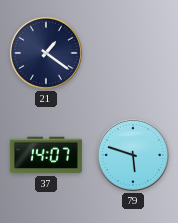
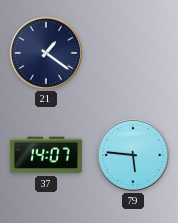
79: 5:48 -> 5:46 (133, 155)
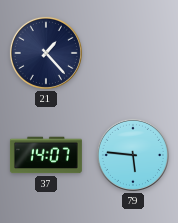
21: 1:21 -> 1:23 (46, 53)
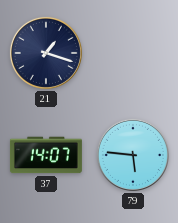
21: 1:23 -> 1:18 (46, 53)
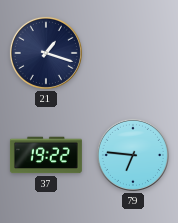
37: 14:07 -> 19:22 (46, 155)
79: 5:46 -> 6:46 (133, 155)
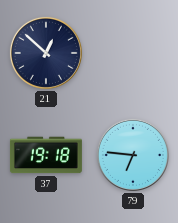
21: 1:18 -> 12:52 (46, 53)
37: 19:22 -> 19:18 (46, 155)
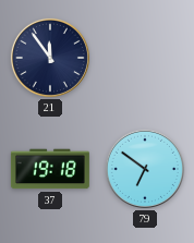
21: 12:52 -> 11:54 (50, 58)
79: 6:46 -> 6:51 (145, 169)
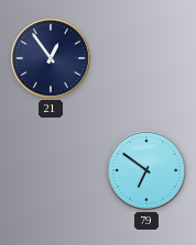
21: 11:54 -> 12:54 (51, 58)
37: 19:18 -> none (50, 169)
